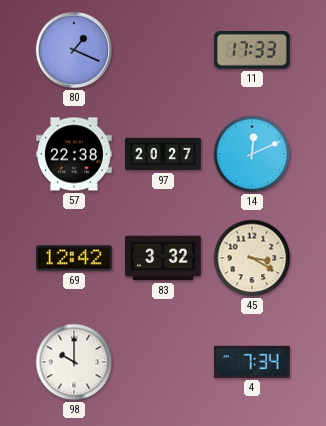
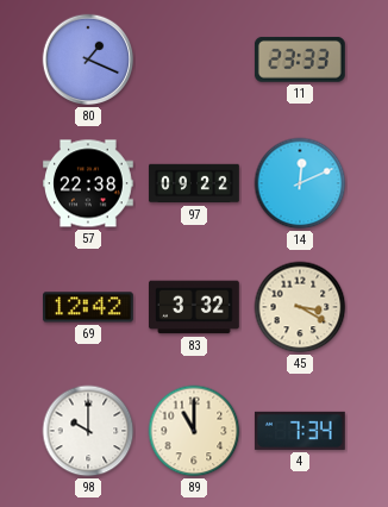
11: 17:33 -> 23:33 (300, 60)
97: 20:27 -> 09:22 (194, 183)
89: none -> 11:00 (194, 431)
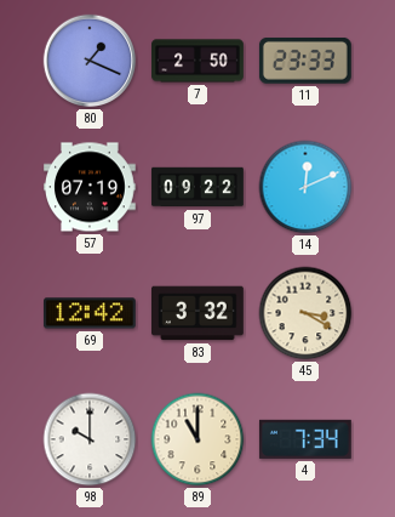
7: none -> 2:50 (198, 61)
57: 22:38 -> 07:19 (91, 187)
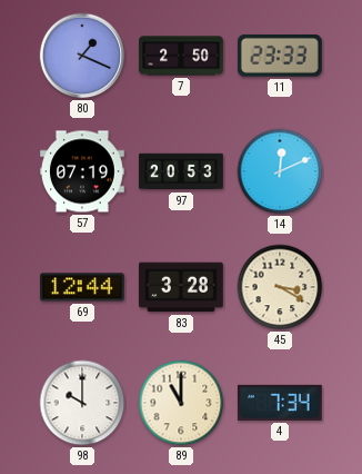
97: 09:22 -> 20:53 (181, 171)
69: 12:42 -> 12:44 (83, 287)
83: 3:32 -> 3:28 (182, 287)
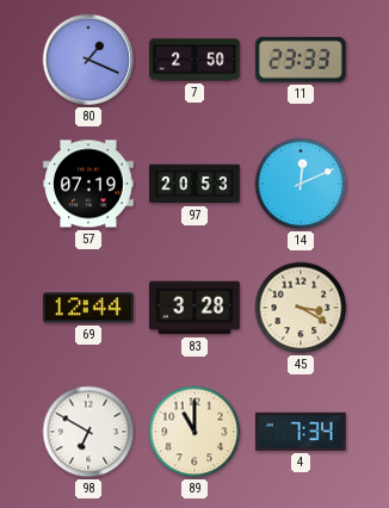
98: 10:00 -> 6:50 (88, 432)
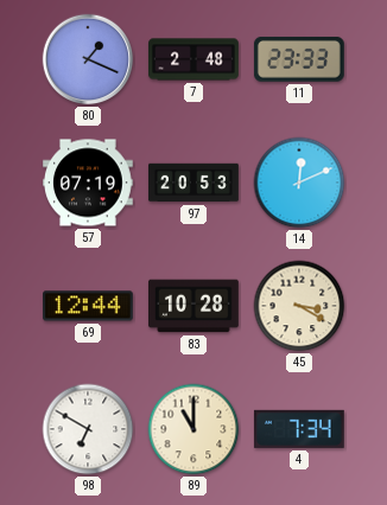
7: 2:50 -> 2:48 (193, 59)
83: 3:28 -> 10:28 (195, 306)
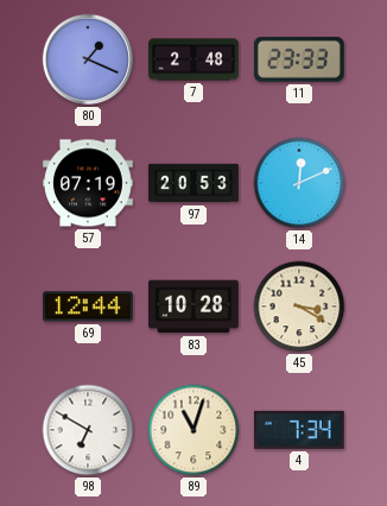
89: 11:00 -> 11:03 (193, 430)
